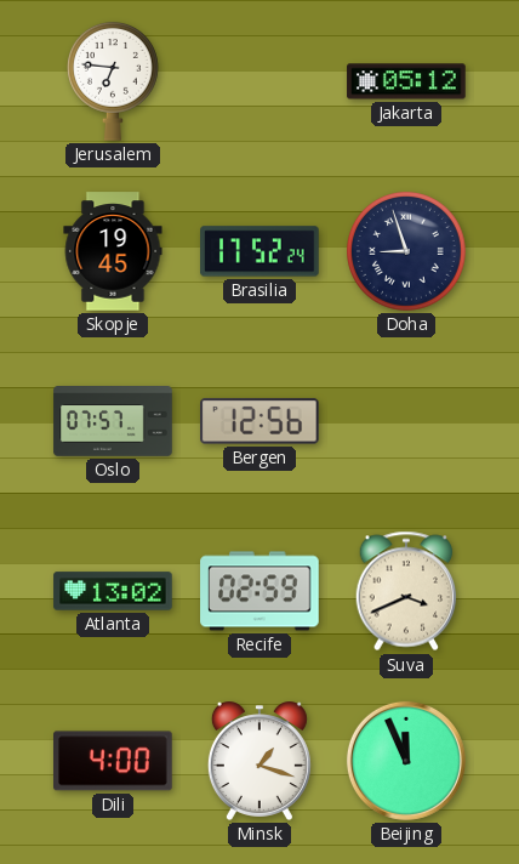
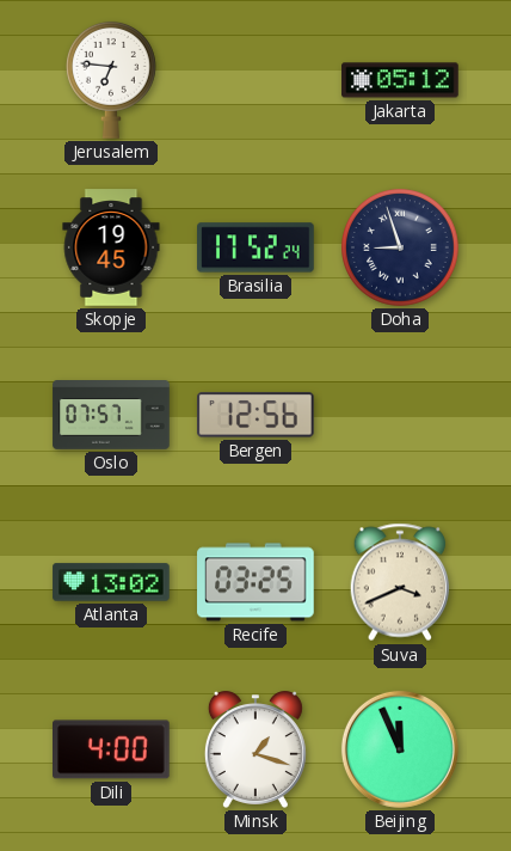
Recife: 02:59 -> 03:25 (255, 582)
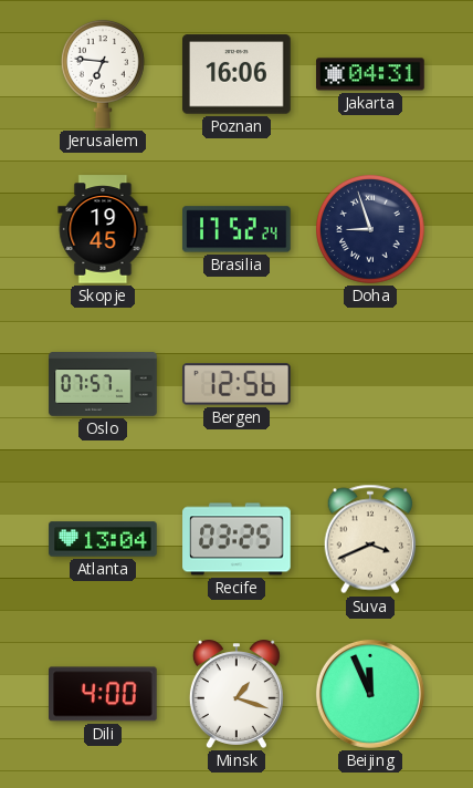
Poznan: none -> 16:06 (236, 74)
Jakarta: 05:12 -> 04:31 (370, 74)
Atlanta: 13:02 -> 13:04 (103, 539)
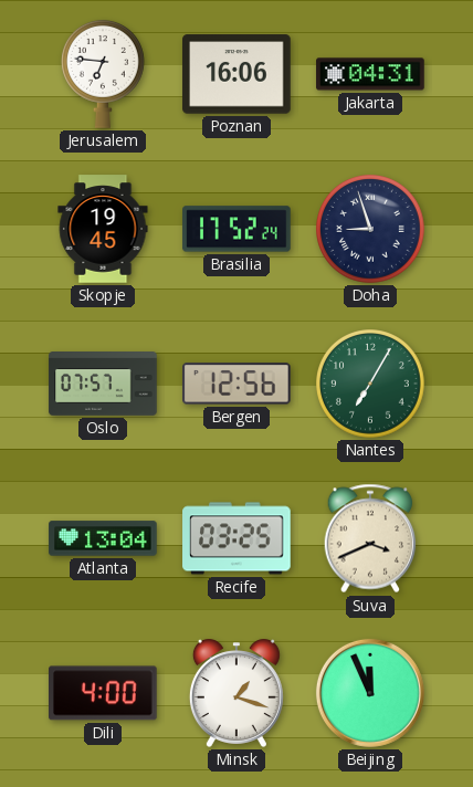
Nantes: none -> 7:05 (371, 385)
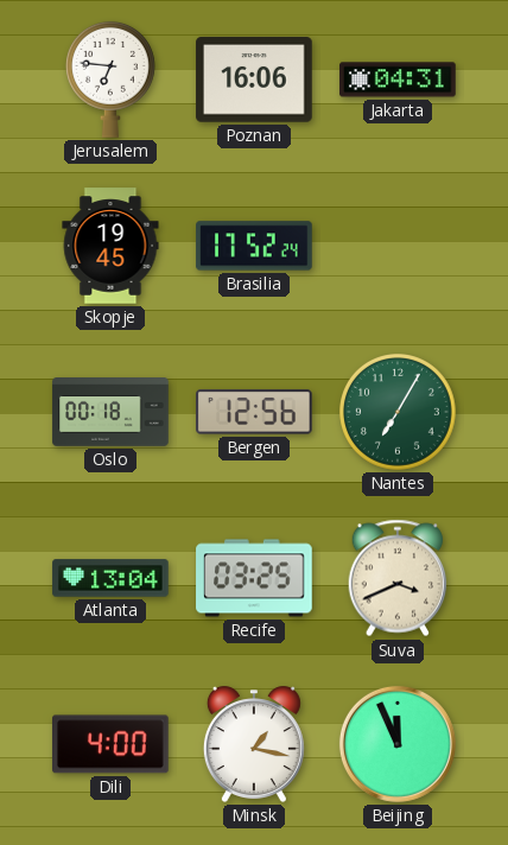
Doha: 8:57 -> none (371, 230)
Oslo: 07:57 -> 00:18 (110, 412)
Minsk: 1:18 -> 1:17 (254, 744)
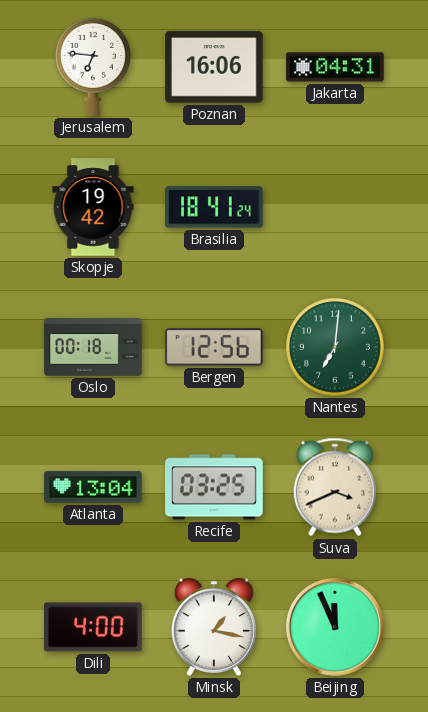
Skopje: 19:45 -> 19:42 (93, 207)
Brasilia: 17:52 -> 18:41 (214, 207)
Nantes: 7:05 -> 7:01 (336, 348)
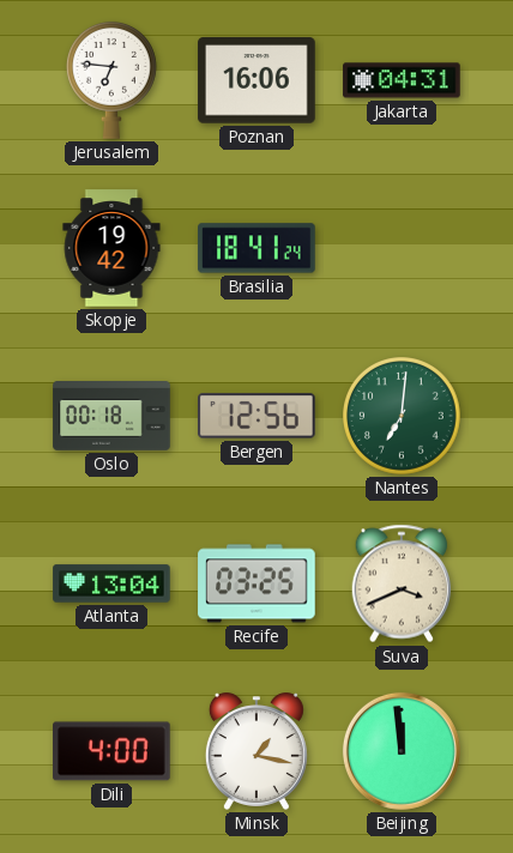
Beijing: 11:56 -> 11:59 (402, 751)
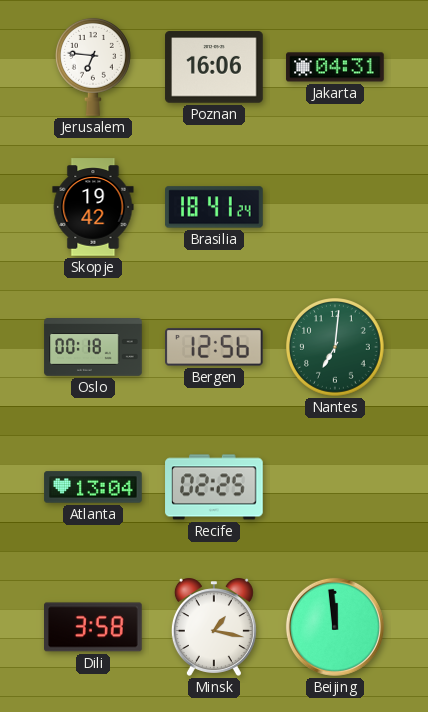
Recife: 03:25 -> 02:25 (214, 487)
Suva: 3:41 -> none (402, 583)
Dili: 4:00 -> 3:58 (93, 627)
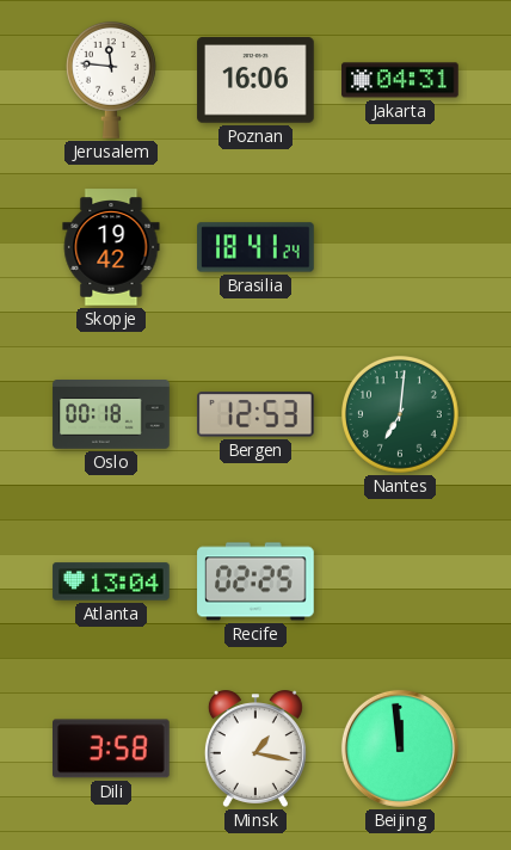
Jerusalem: 6:46 -> 11:46 (111, 80)
Bergen: 12:56 -> 12:53 (257, 414)
